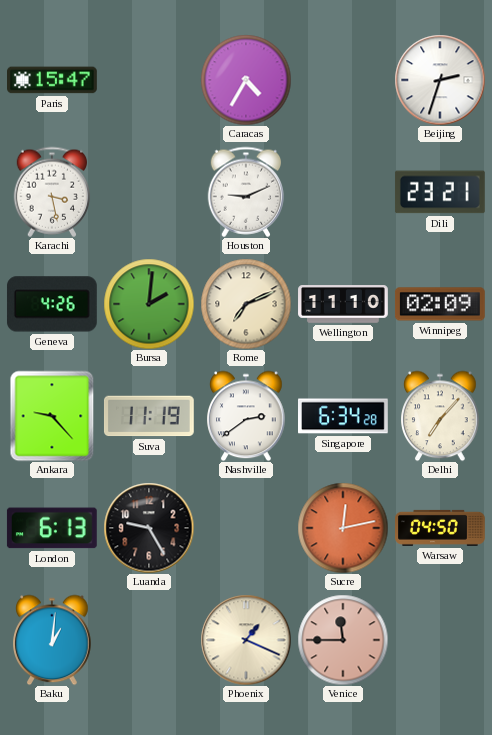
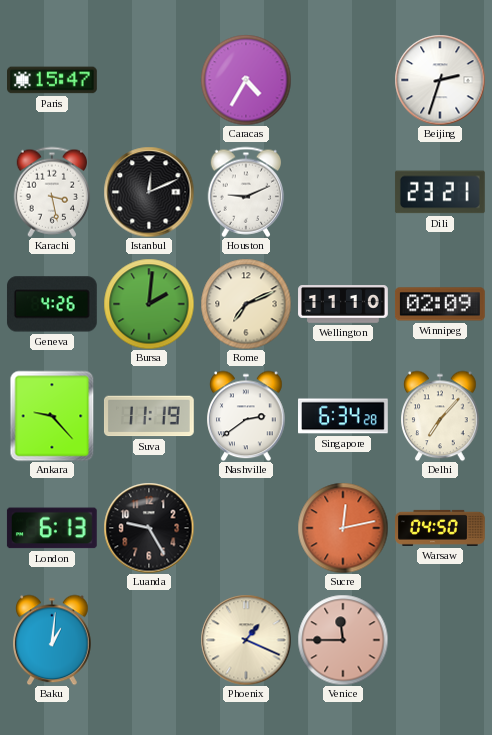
Istanbul: none -> 12:11 (149, 192)
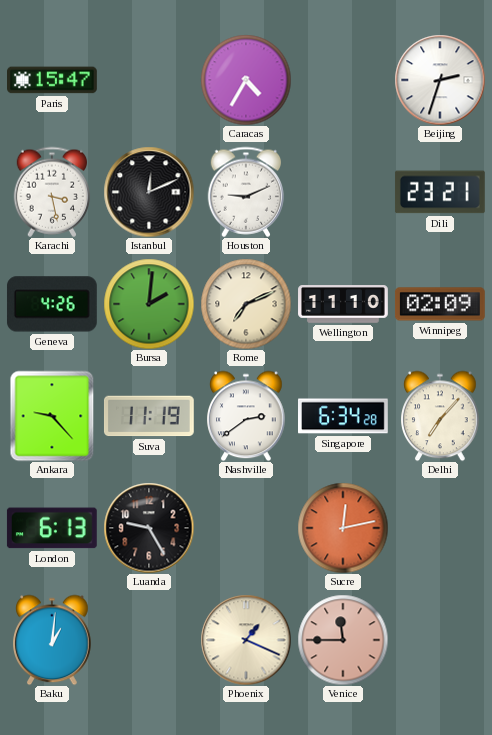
Warsaw: 04:50 -> none (441, 528)
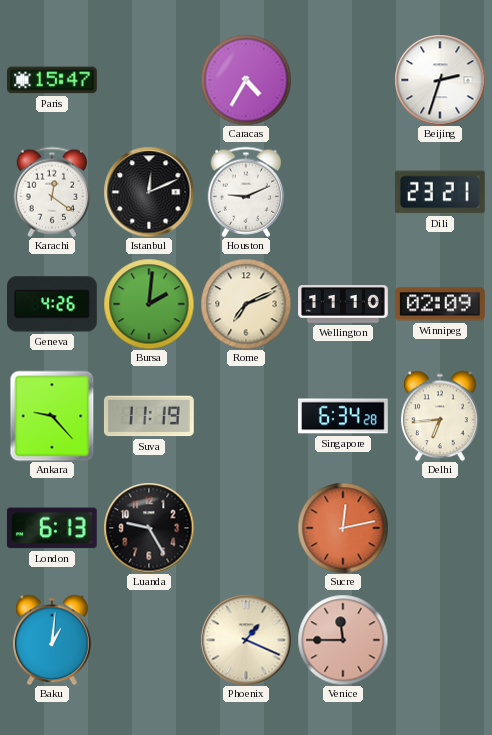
Karachi: 3:28 -> 12:21 (52, 192)
Nashville: 2:39 -> none (246, 416)
Delhi: 7:07 -> 6:44 (440, 416)
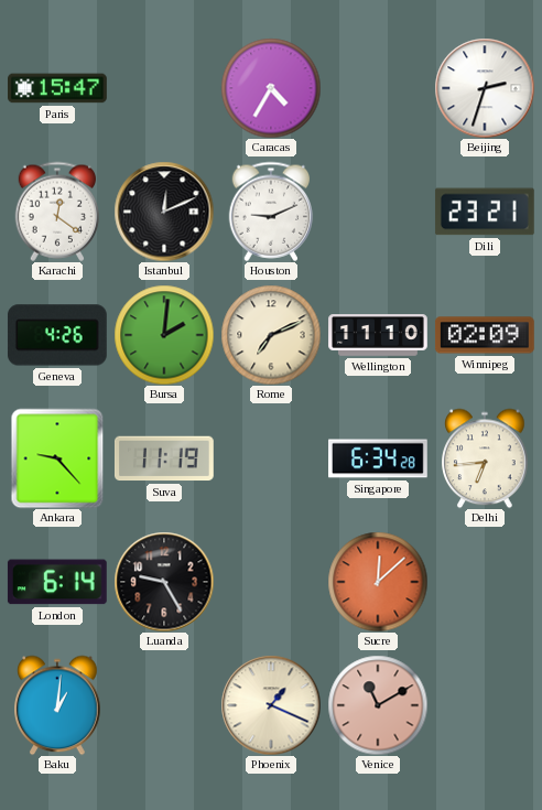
London: 6:13 -> 6:14 (57, 582)
Sucre: 12:13 -> 12:08 (378, 582)
Venice: 11:45 -> 11:10 (378, 705)
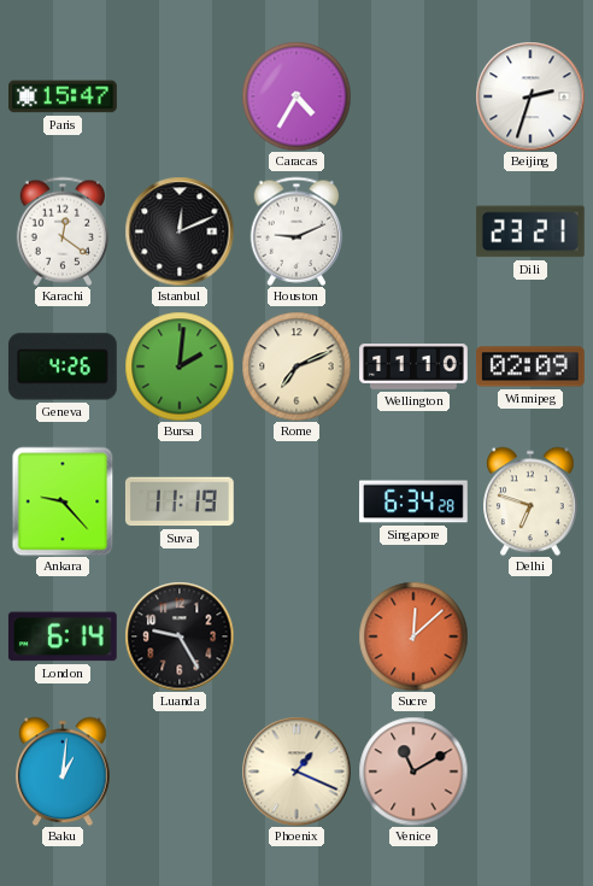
Delhi: 6:44 -> 6:48 (530, 501)
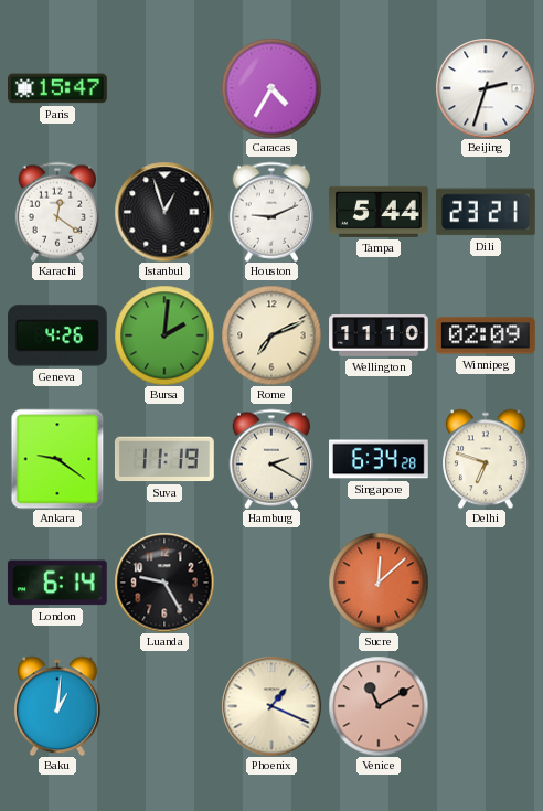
Istanbul: 12:11 -> 12:57 (164, 212)
Tampa: none -> 5:44 (380, 212)
Ankara: 9:23 -> 9:21 (57, 459)
Hamburg: none -> 2:20 (271, 459)
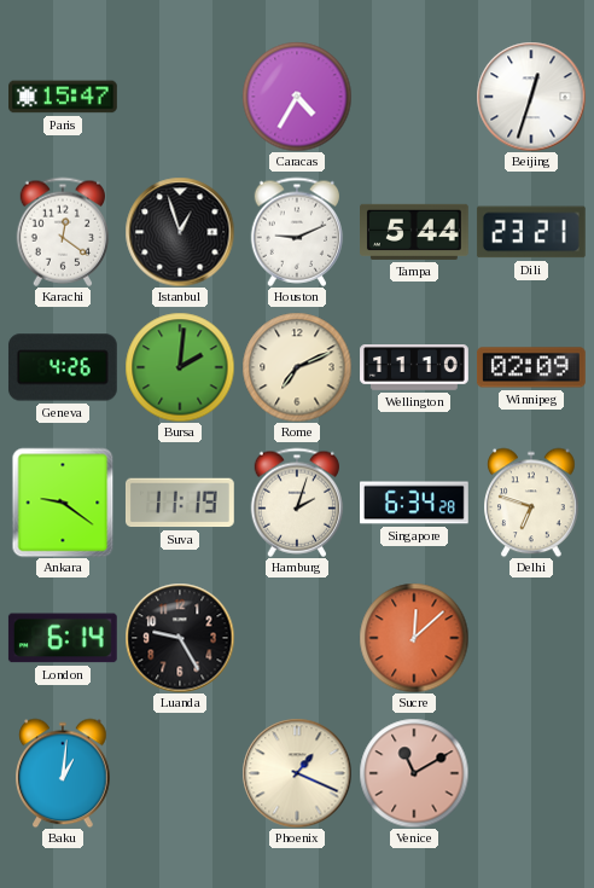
Beijing: 2:33 -> 12:33 (531, 97)
Hamburg: 2:20 -> 2:03 (297, 503)
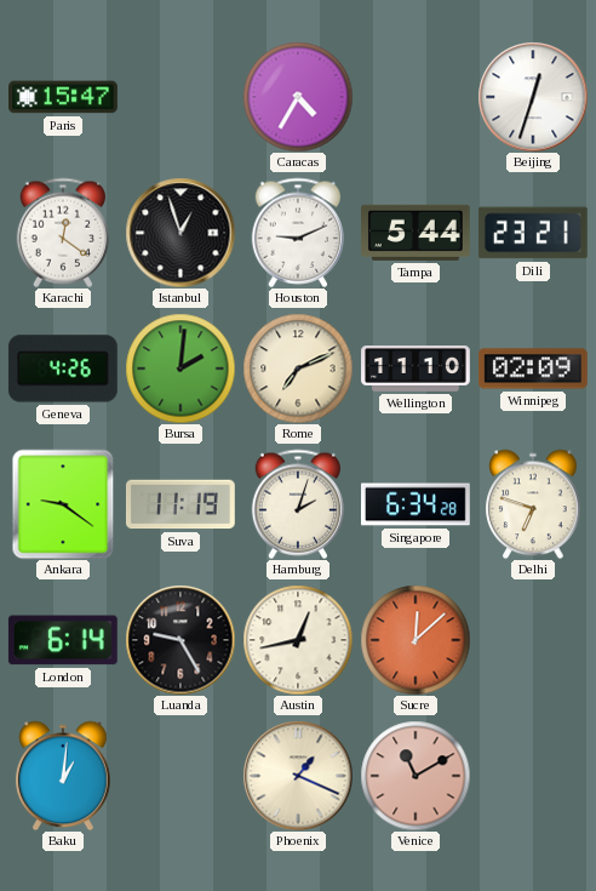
Austin: none -> 12:43 (298, 640)
